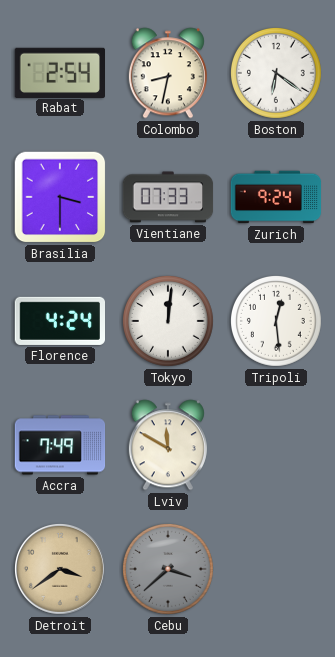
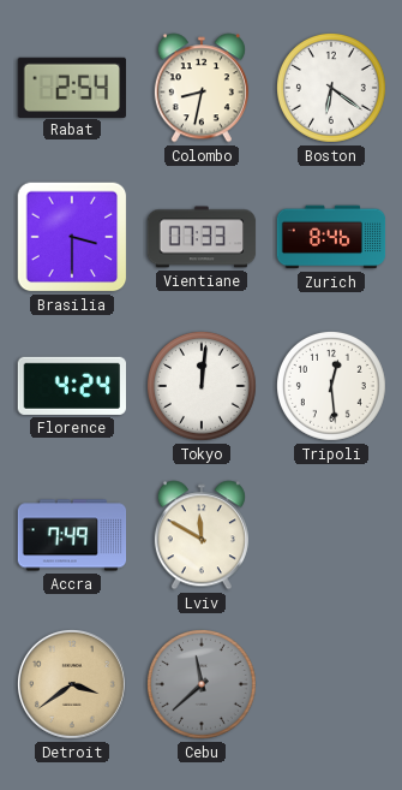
Zurich: 9:24 -> 8:46 (331, 237)
Cebu: 3:38 -> 11:38 (202, 684)
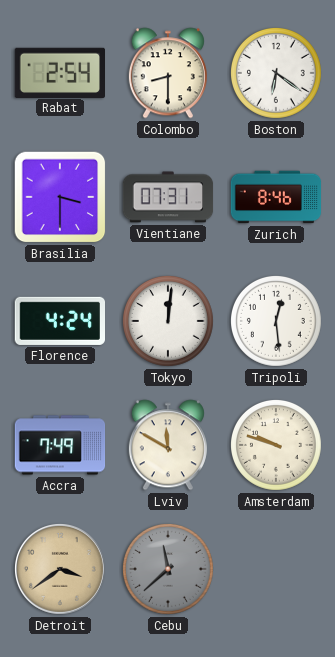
Colombo: 8:32 -> 8:30 (168, 73)
Vientiane: 07:33 -> 07:31 (168, 197)
Amsterdam: none -> 9:48 (276, 445)
